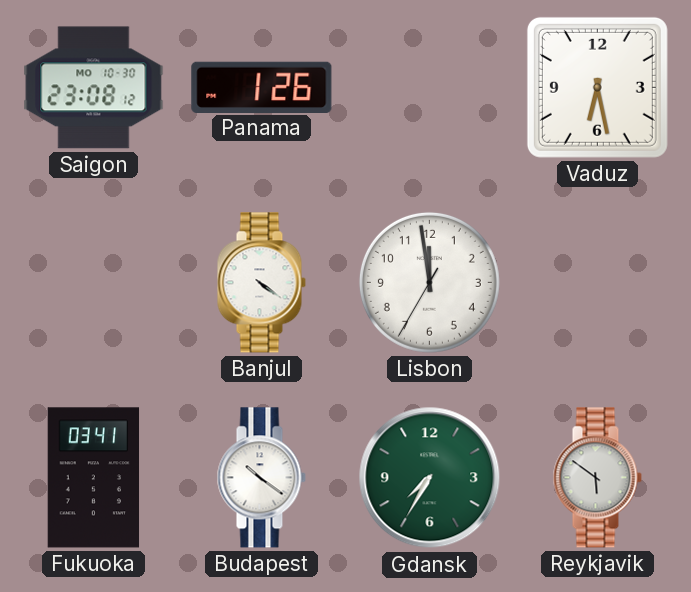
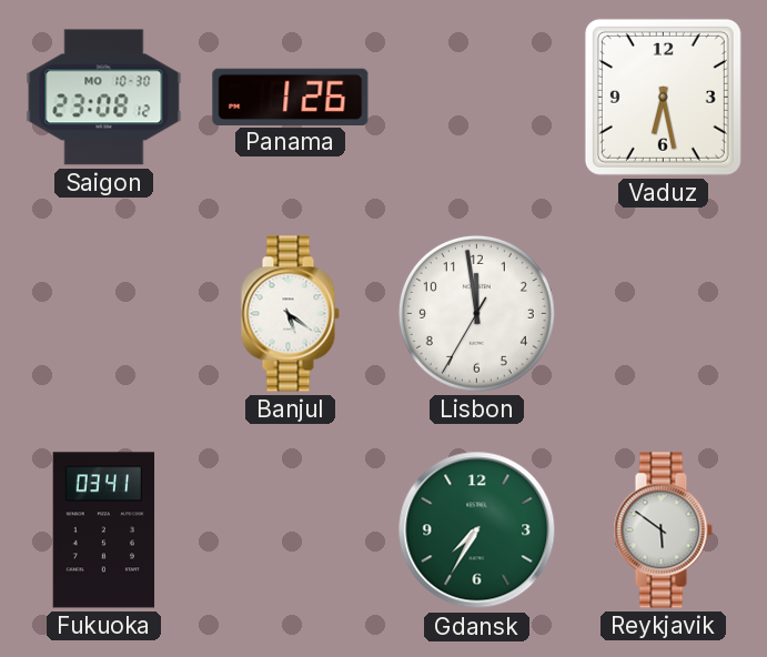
Banjul: 4:21 -> 5:21 (290, 314)
Budapest: 10:21 -> none (261, 478)
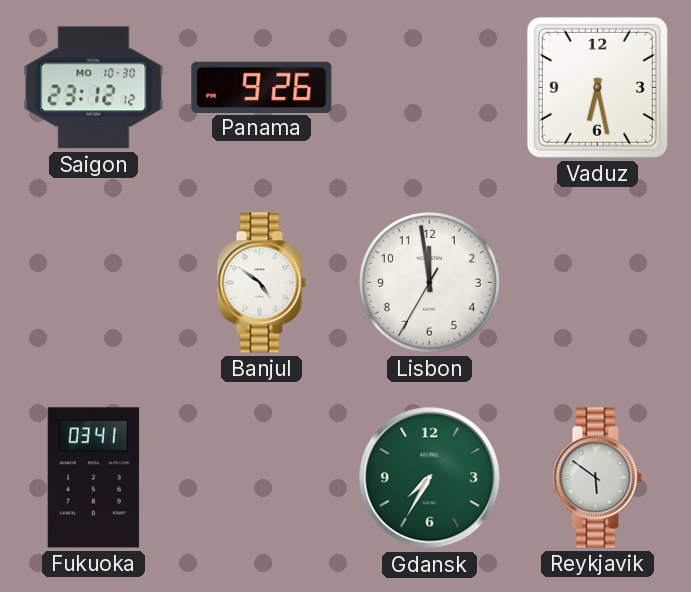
Saigon: 23:08 -> 23:12 (94, 88)
Panama: 1:26 -> 9:26 (262, 87)
Banjul: 5:21 -> 4:51 (261, 283)
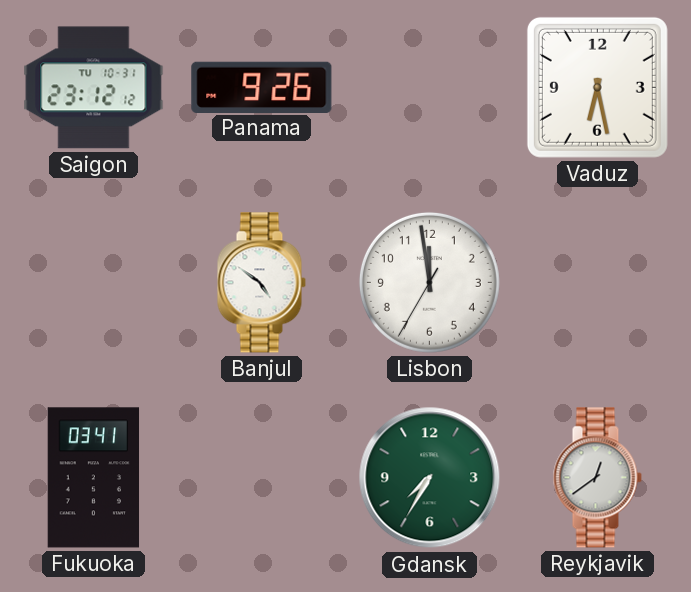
Saigon date: MO 10-30 -> TU 10-31 (94, 88)
Reykjavik: 5:51 -> 12:39 (597, 478)
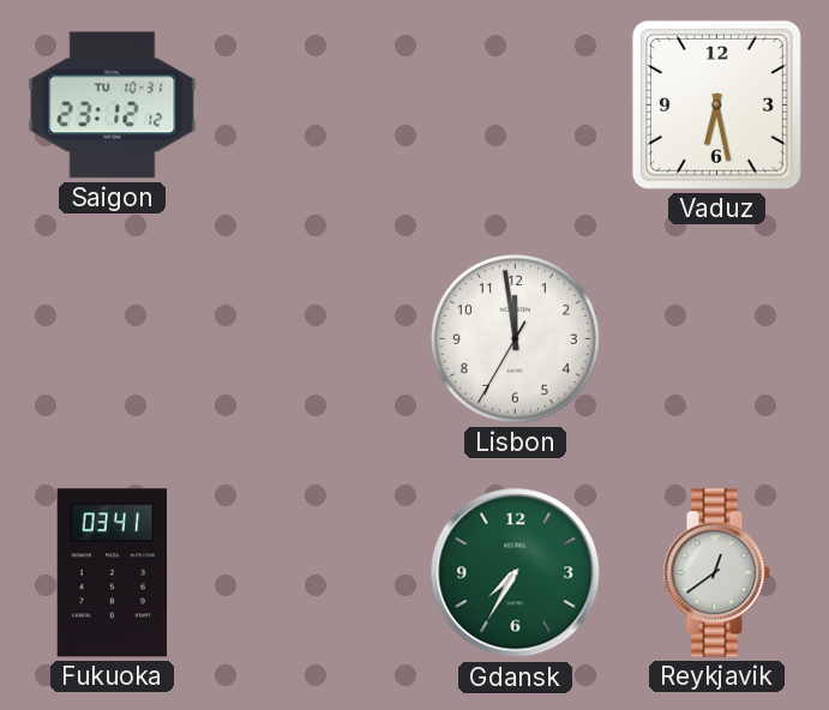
Panama: 9:26 -> none (262, 87)
Banjul: 4:51 -> none (261, 283)
